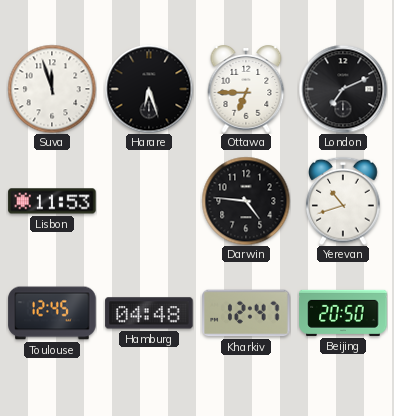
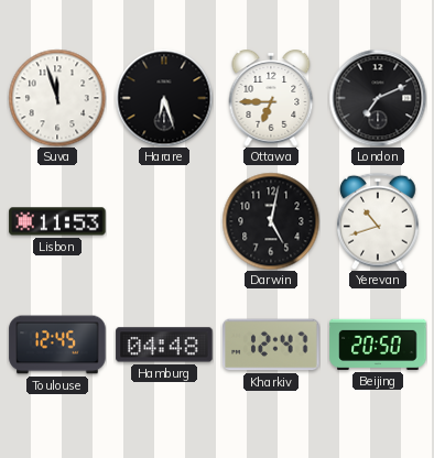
Darwin: 4:46 -> 5:02 (271, 221)
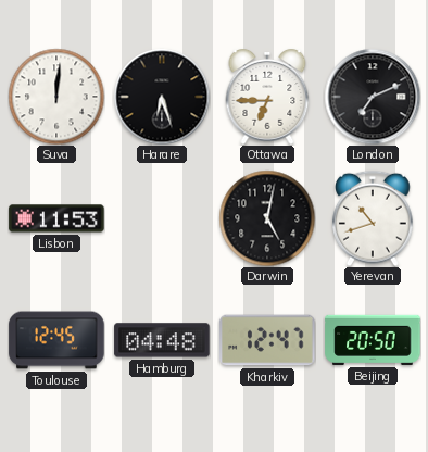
Suva: 11:57 -> 12:01 (56, 97)
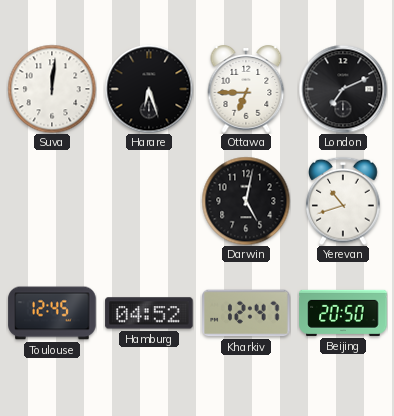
Lisbon: 11:53 -> none (56, 218)
Hamburg: 04:48 -> 04:52 (149, 313)
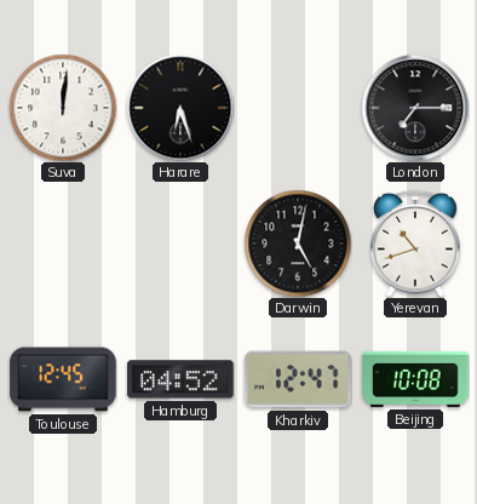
Ottawa: 6:45 -> none (246, 90)
London: 7:11 -> 7:15 (415, 108)
Beijing: 20:50 -> 10:08 (415, 379)
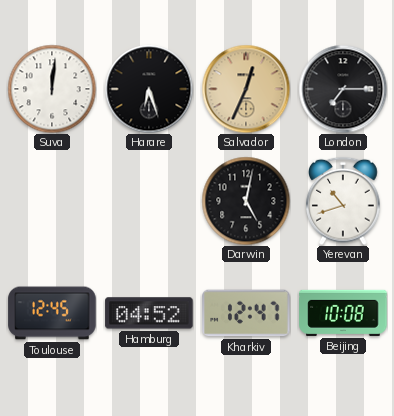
Salvador: none -> 12:34 (246, 89)
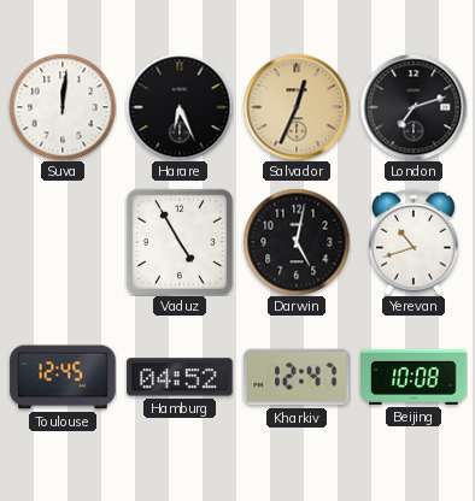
Harare: 6:27 -> 6:26 (180, 107)
London: 7:15 -> 7:12 (414, 107)
Vaduz: none -> 4:55 (180, 242)
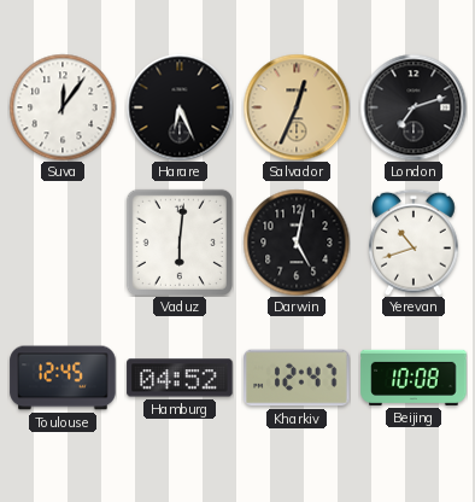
Suva: 12:01 -> 12:06 (63, 107)
Vaduz: 4:55 -> 6:01 (180, 243)
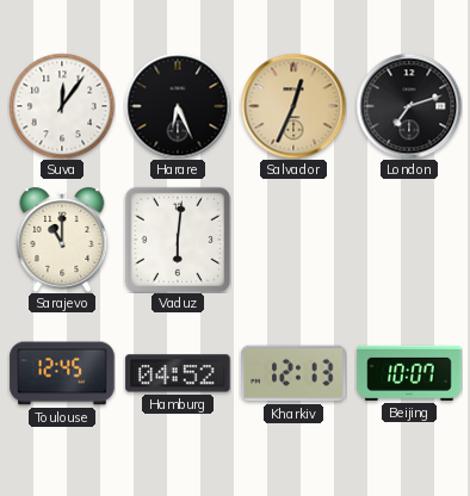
Sarajevo: none -> 11:00 (62, 241)
Darwin: 5:02 -> none (297, 243)
Yerevan: 10:42 -> none (414, 243)
Kharkiv: 12:47 -> 12:13 (293, 373)
Beijing: 10:08 -> 10:07 (409, 373)
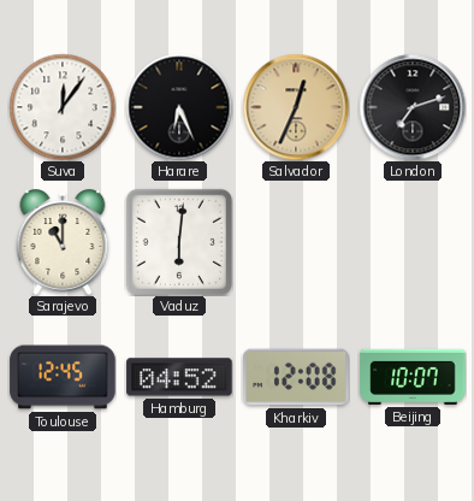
Kharkiv: 12:13 -> 12:08 (296, 377)
